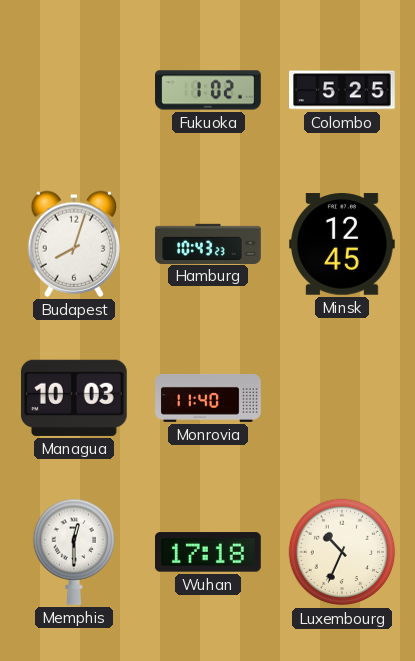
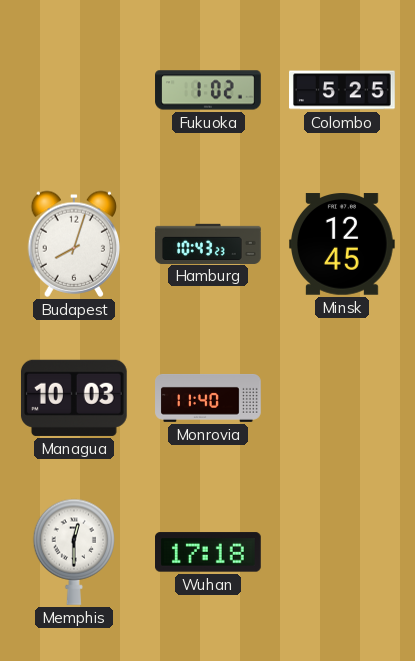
Luxembourg: 10:34 -> none (342, 552)
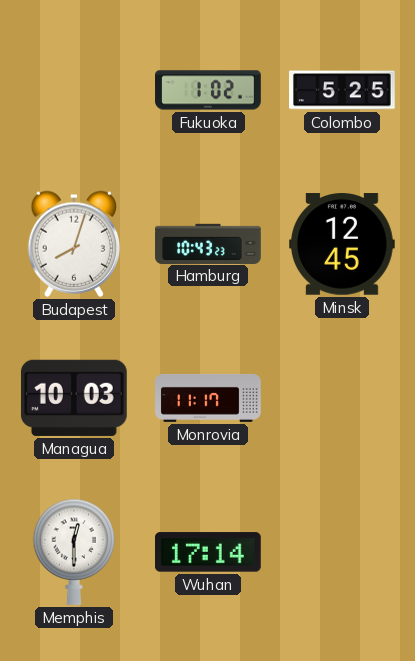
Monrovia: 11:40 -> 11:17 (208, 398)
Wuhan: 17:18 -> 17:14 (209, 552)
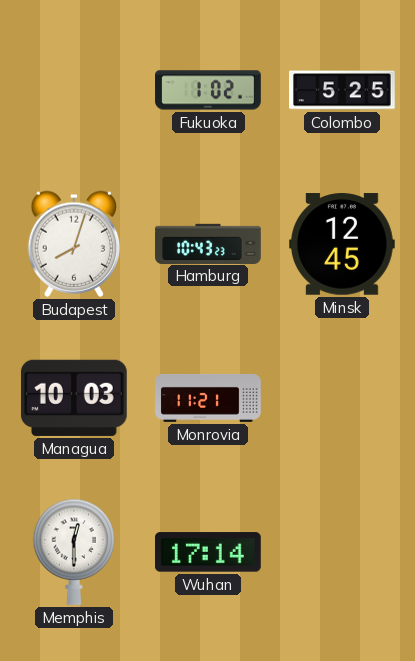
Monrovia: 11:17 -> 11:21 (208, 398)
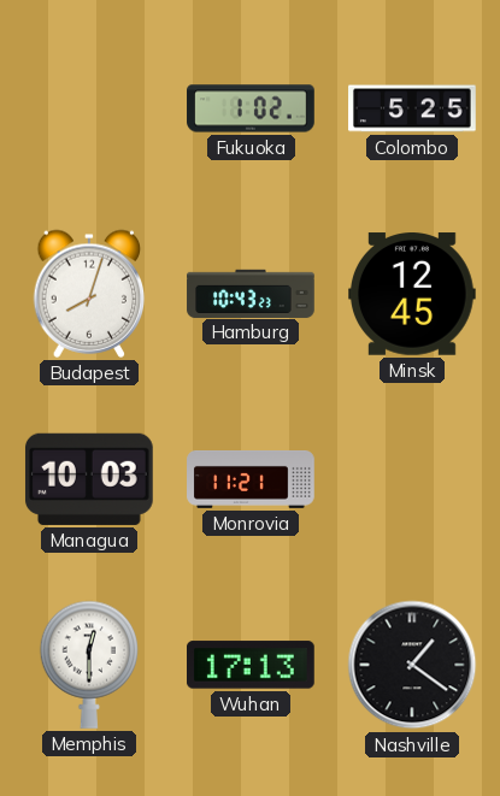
Wuhan: 17:14 -> 17:13 (252, 665)
Nashville: none -> 1:21 (412, 665)
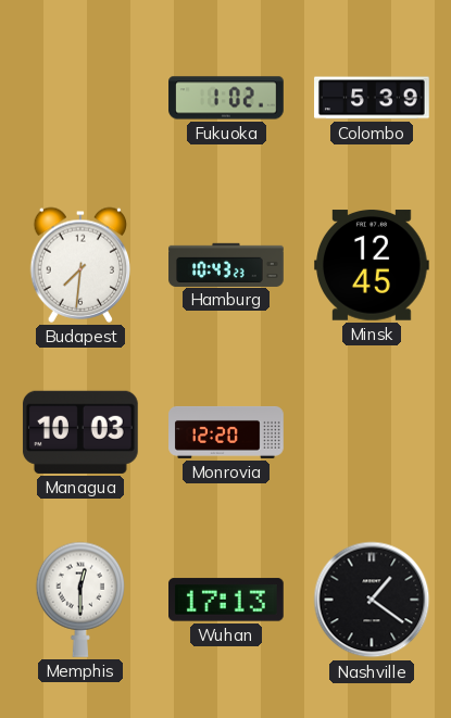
Colombo: 5:25 -> 5:39 (372, 98)
Budapest: 8:03 -> 7:31 (80, 265)
Monrovia: 11:21 -> 12:20 (226, 432)
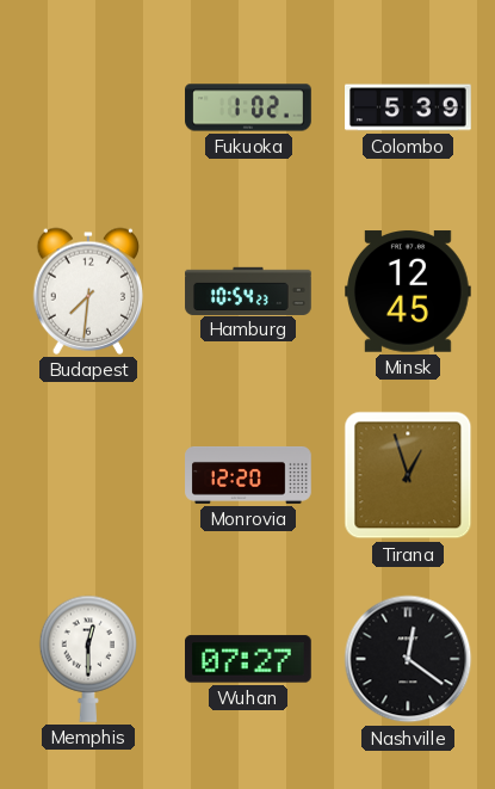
Hamburg: 10:43 -> 10:54 (248, 290)
Managua: 10:03 -> none (80, 432)
Tirana: none -> 12:57 (408, 475)
Wuhan: 17:13 -> 07:27 (249, 659)
Nashville: 1:21 -> 12:21 (408, 659)
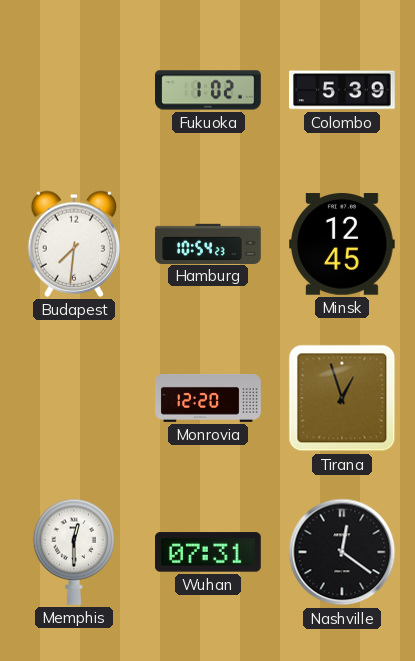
Wuhan: 07:27 -> 07:31 (209, 552)
